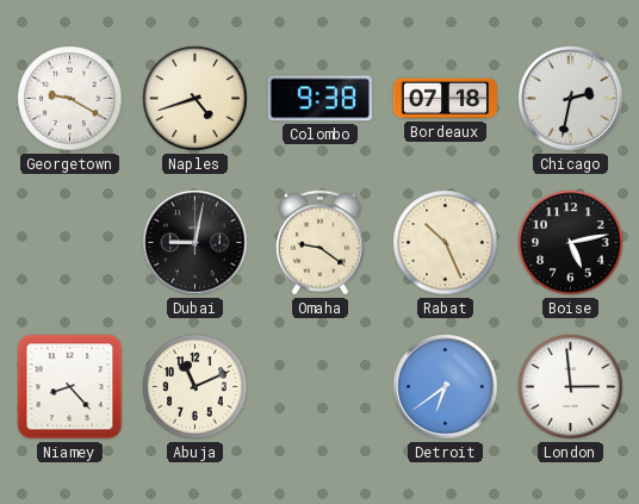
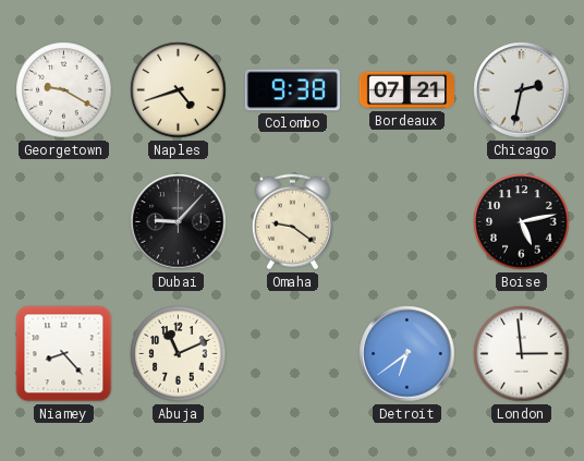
Bordeaux: 07:18 -> 07:21 (406, 90)
Dubai: 9:02 -> 9:07 (179, 222)
Rabat: 10:26 -> none (446, 243)
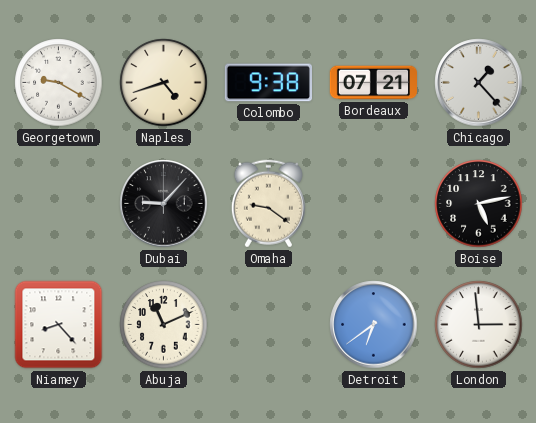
Chicago: 2:32 -> 1:23 (479, 83)
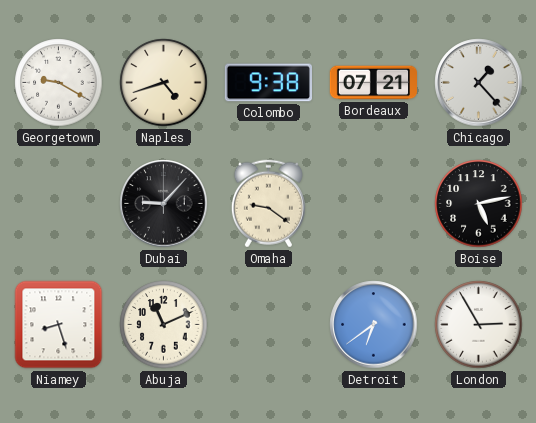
Niamey: 8:23 -> 8:27 (59, 325)
London: 2:59 -> 2:55 (479, 325)
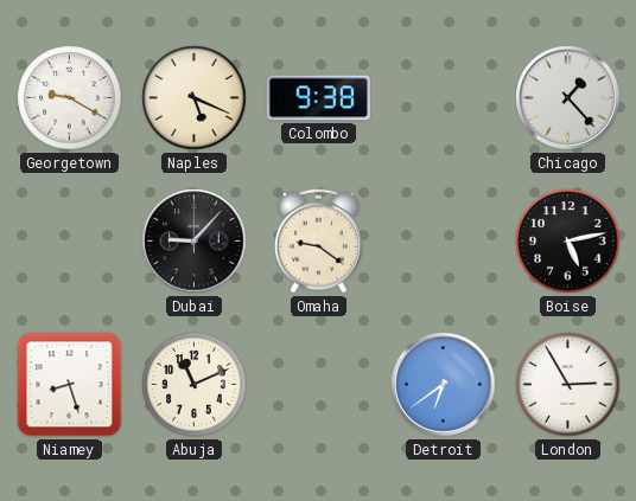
Naples: 4:42 -> 5:19 (195, 98)
Bordeaux: 07:21 -> none (373, 83)
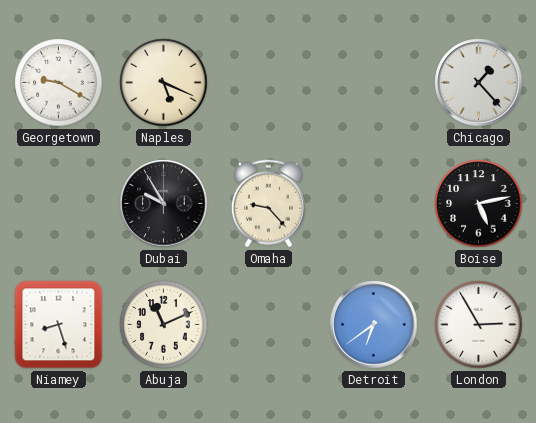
Colombo: 9:38 -> none (318, 98)
Dubai: 9:07 -> 9:55 (164, 204)
Omaha: 9:21 -> 9:23 (268, 204)
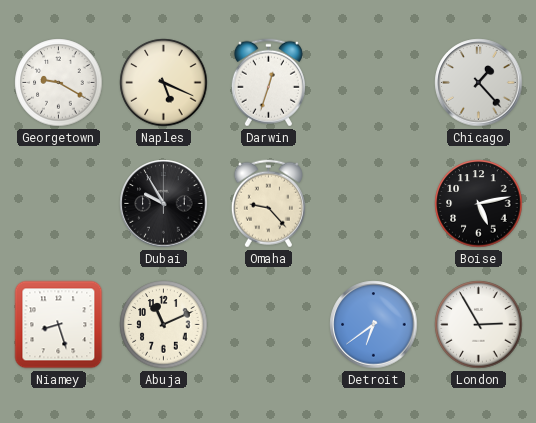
Darwin: none -> 12:33 (268, 83)
